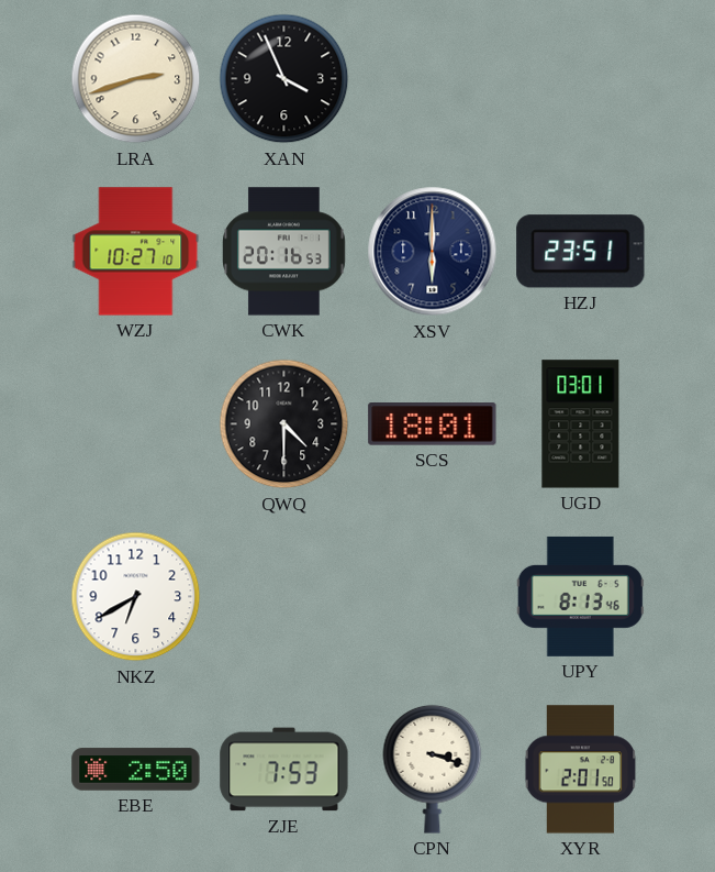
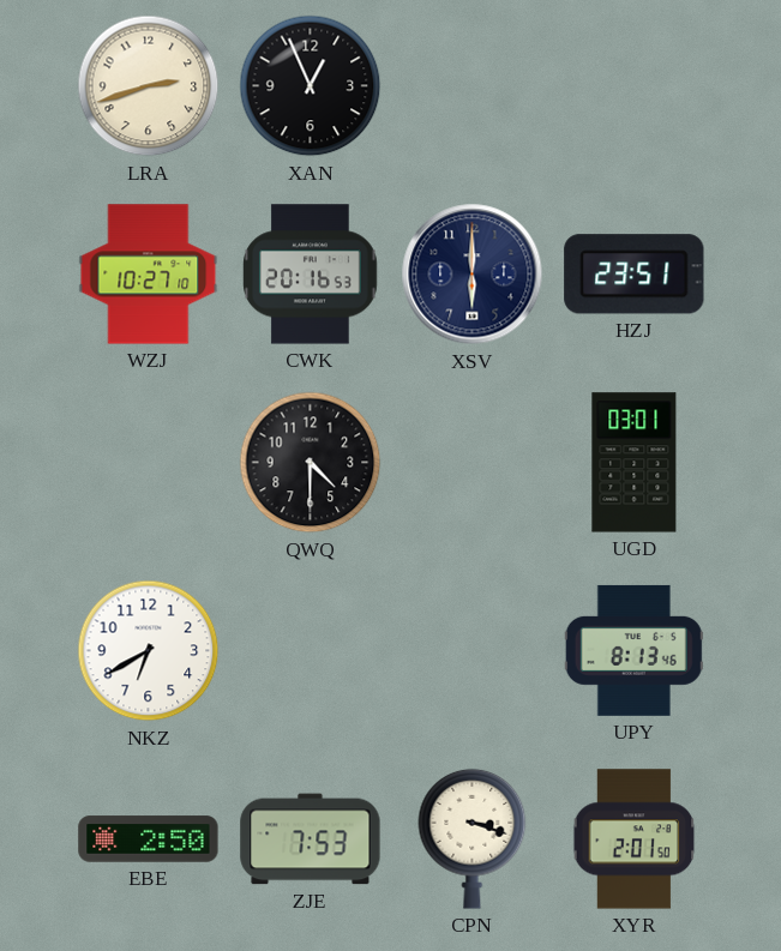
XAN: 3:56 -> 12:56 (311, 86)
SCS: 18:01 -> none (433, 424)
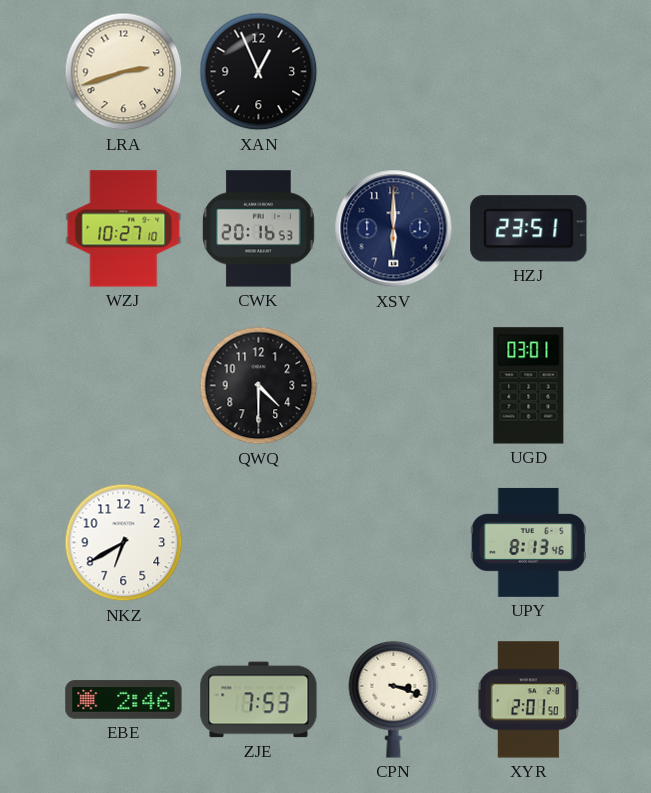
EBE: 2:50 -> 2:46 (124, 700)
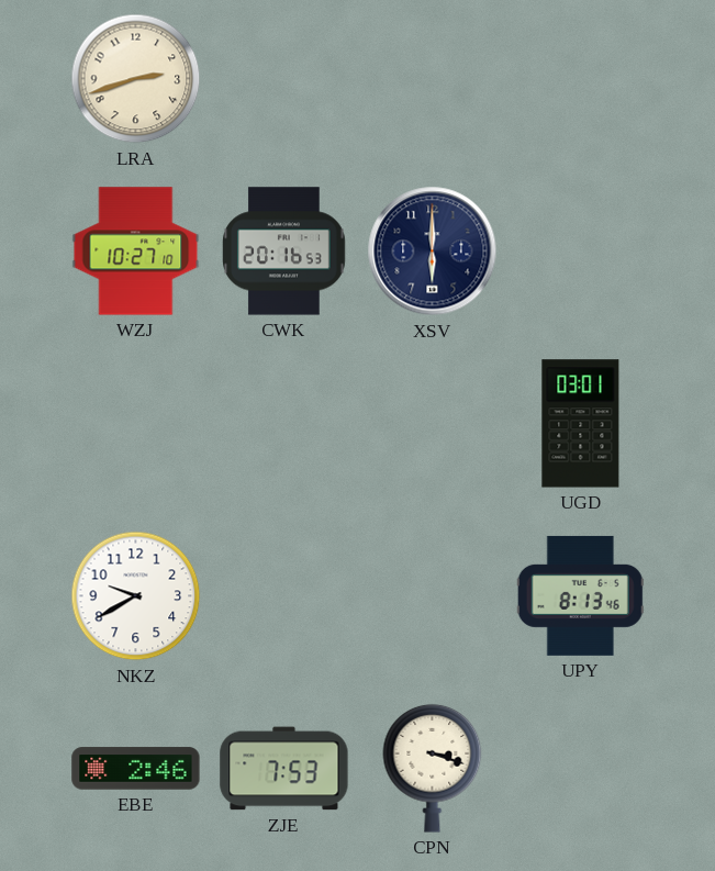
XAN: 12:56 -> none (259, 72)
HZJ: 23:51 -> none (529, 229)
QWQ: 4:30 -> none (259, 386)
NKZ: 6:40 -> 9:40 (136, 596)
XYR: 2:01 -> none (529, 700)
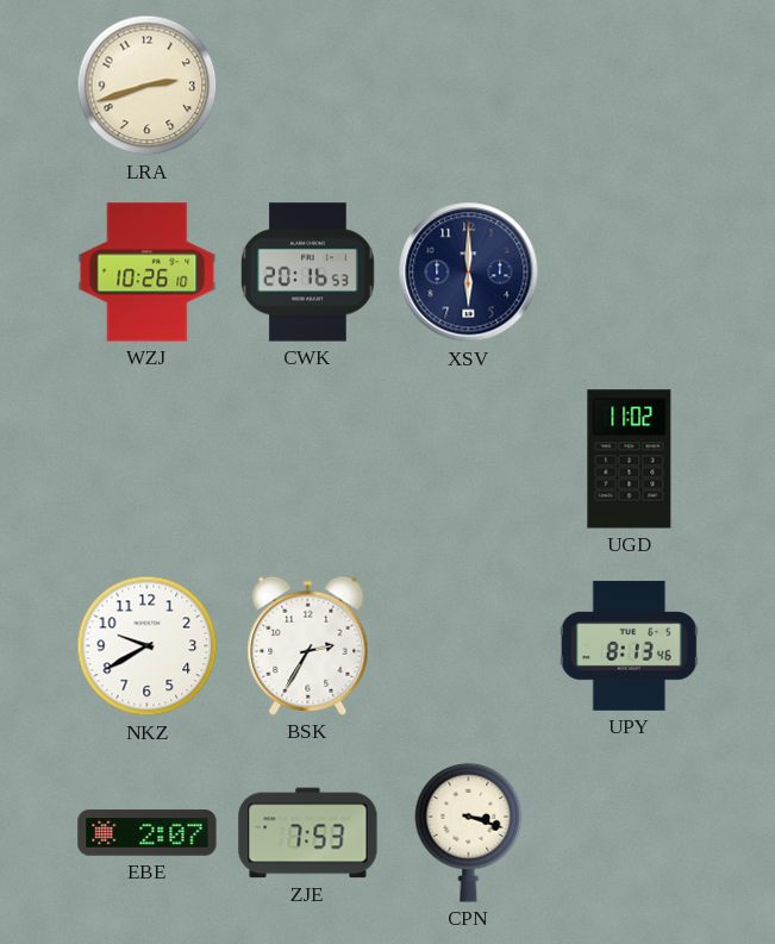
WZJ: 10:27 -> 10:26 (148, 273)
UGD: 03:01 -> 11:02 (630, 460)
BSK: none -> 2:35 (308, 645)
EBE: 2:46 -> 2:07 (148, 833)
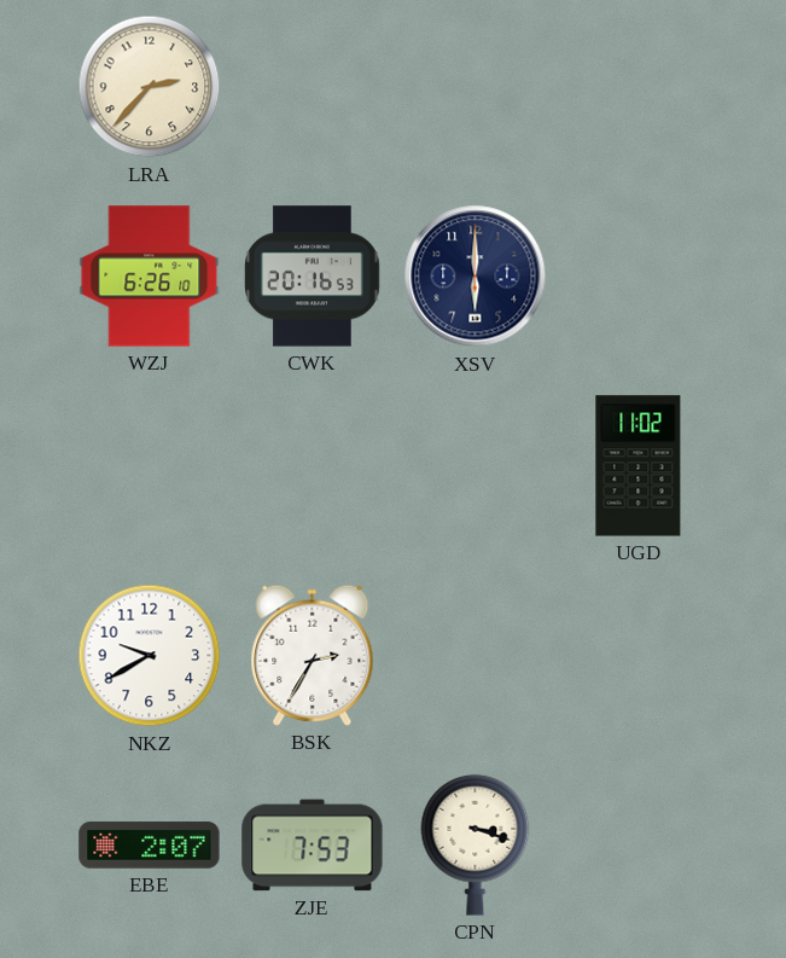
LRA: 2:42 -> 2:37 (150, 87)
WZJ: 10:26 -> 6:26 (150, 277)
UPY: 8:13 -> none (629, 645)
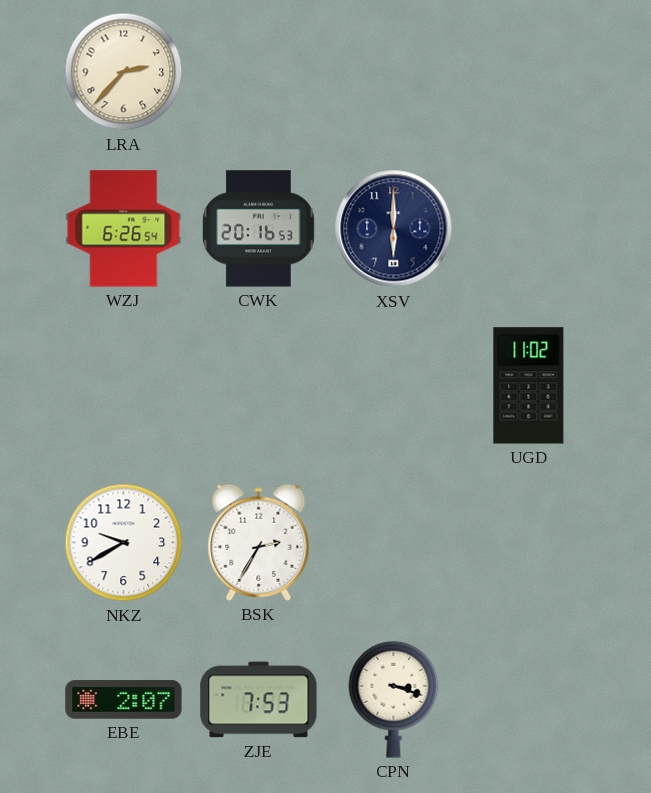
WZJ: 6:26:10 -> 6:26:54 (124, 229)
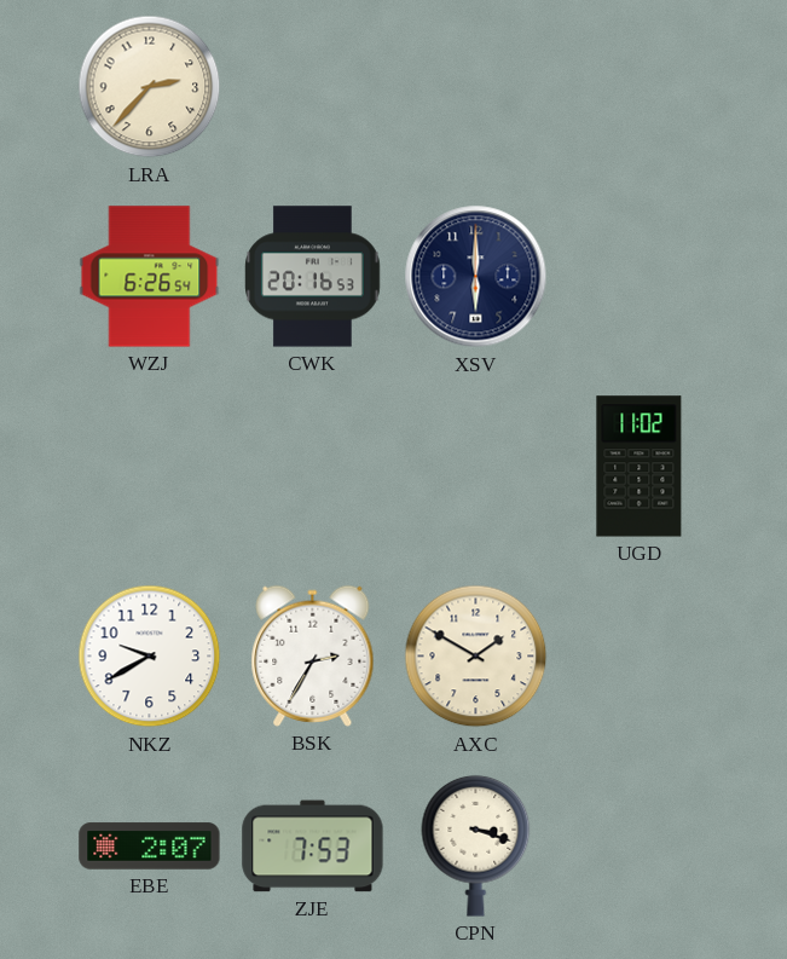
AXC: none -> 1:50 (476, 657)
